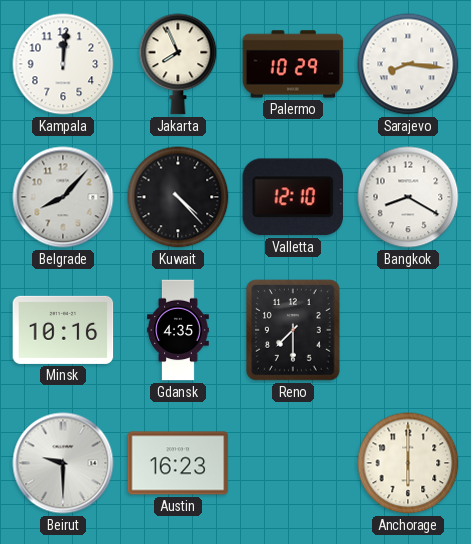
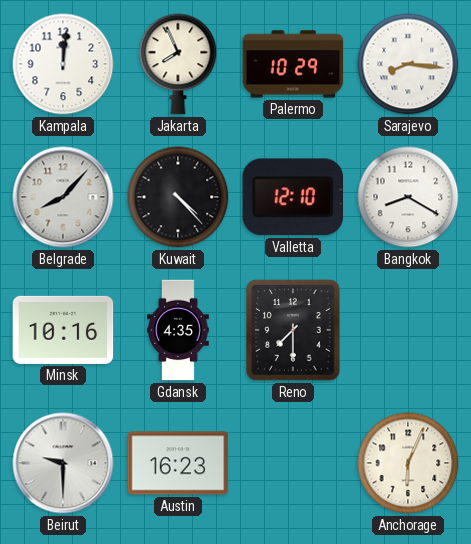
Anchorage: 6:00 -> 6:04 (408, 463)
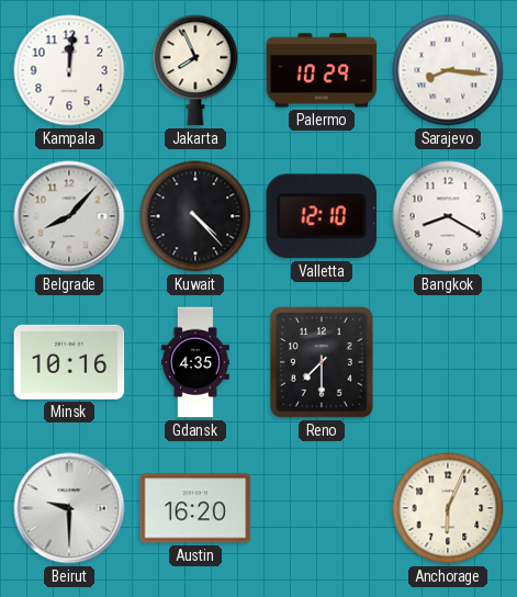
Austin: 16:23 -> 16:20 (195, 508)
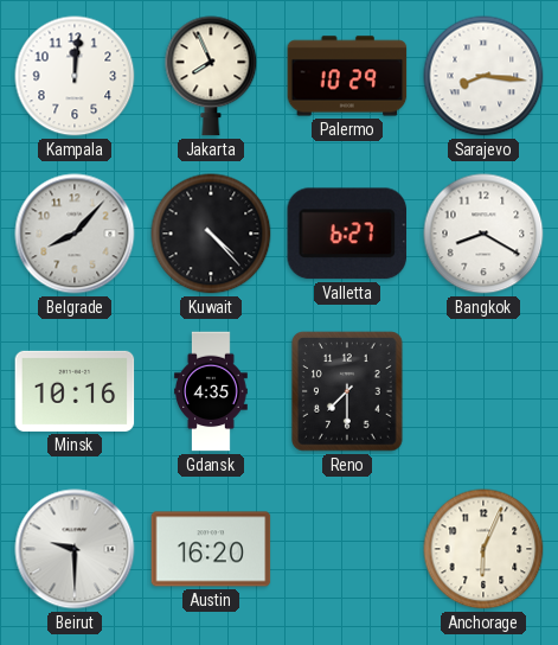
Valletta: 12:10 -> 6:27 (346, 234)
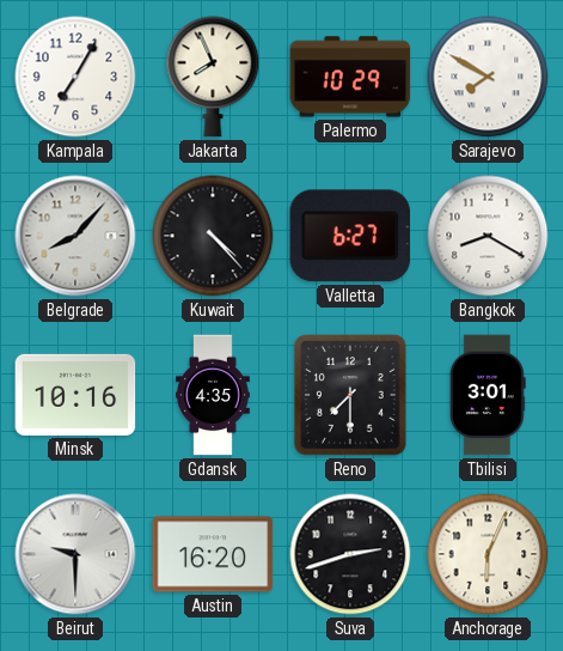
Kampala: 12:01 -> 7:05 (75, 77)
Sarajevo: 8:16 -> 7:50 (488, 77)
Tbilisi: none -> 3:01 (489, 395)
Suva: none -> 2:42 (350, 554)
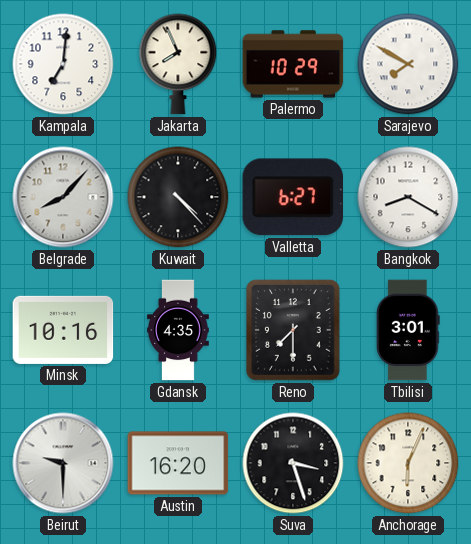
Kampala: 7:05 -> 7:01 (63, 64)
Suva: 2:42 -> 3:27 (293, 463)
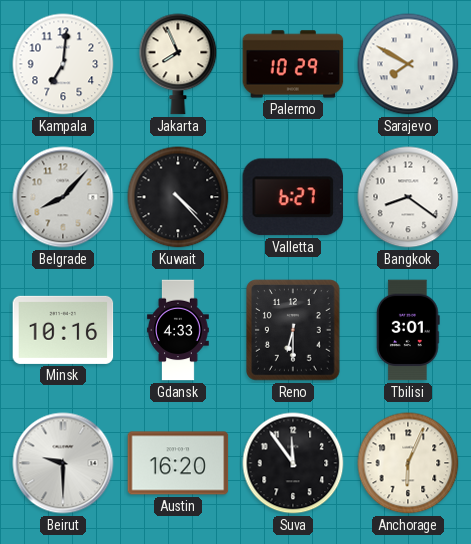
Bangkok: 8:20 -> 8:21 (408, 197)
Gdansk: 4:35 -> 4:33 (179, 330)
Reno: 7:30 -> 6:30 (293, 330)
Suva: 3:27 -> 11:54 (293, 463)
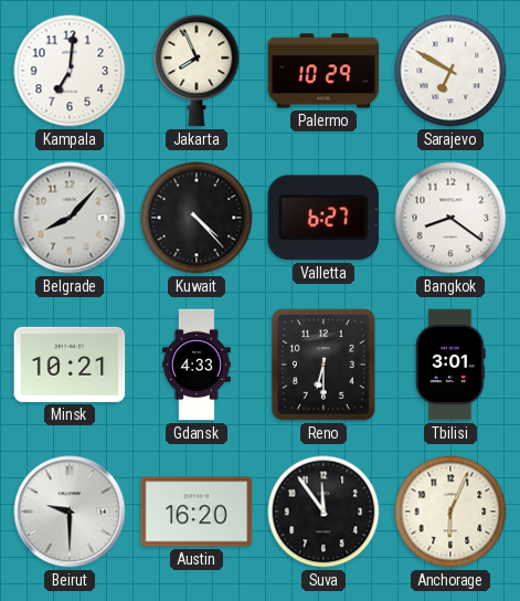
Sarajevo: 7:50 -> 6:50 (450, 71)
Minsk: 10:16 -> 10:21 (70, 365)
